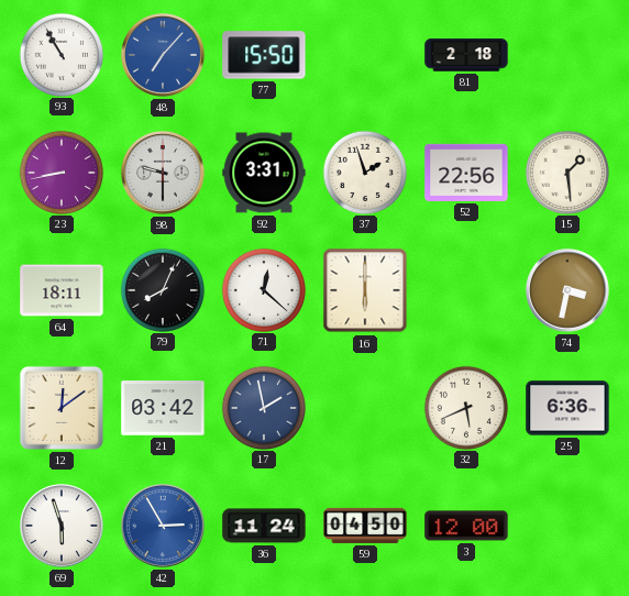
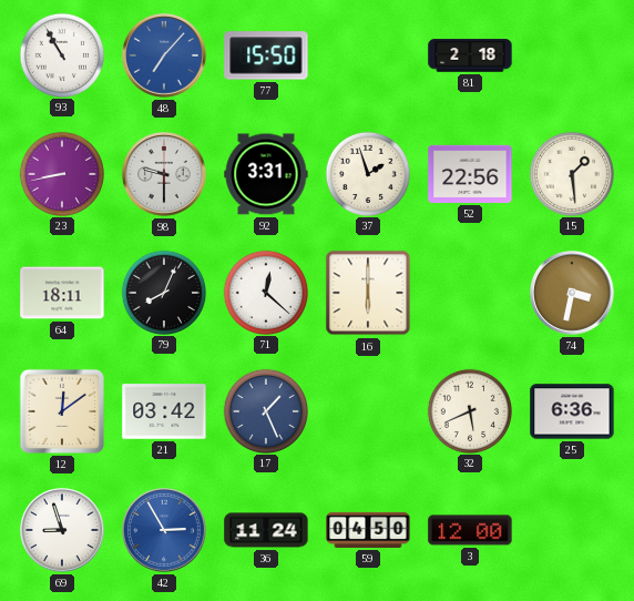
17: 1:58 -> 1:26 (265, 410)
69: 5:57 -> 8:57 (63, 531)
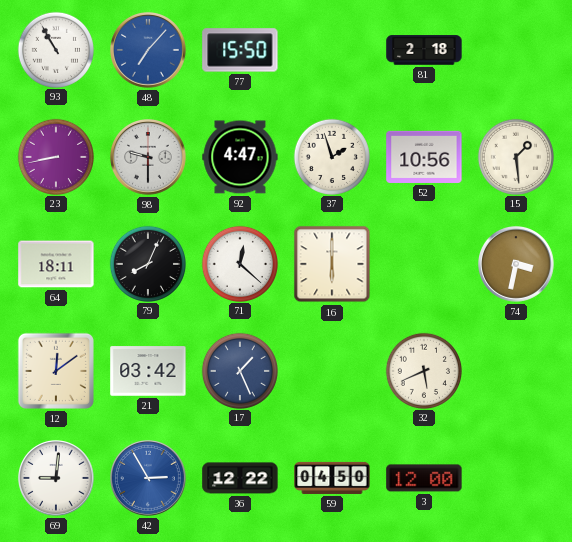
92: 3:31 -> 4:47 (240, 157)
52: 22:56 -> 10:56 (424, 157)
25: 6:36 -> none (572, 411)
69: 8:57 -> 9:01 (57, 479)
36: 11:24 -> 12:22 (240, 478)
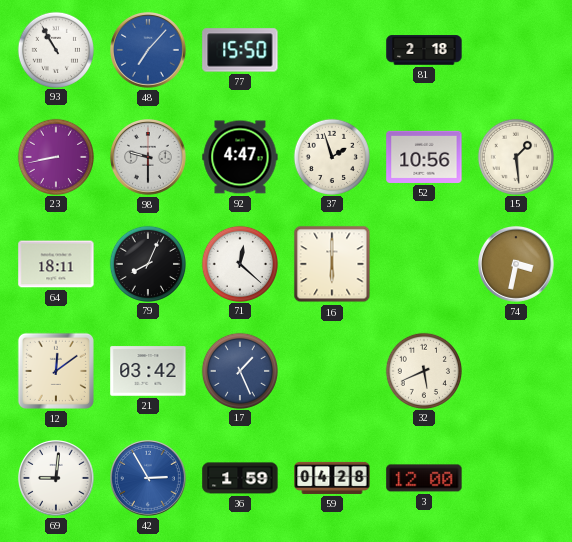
36: 12:22 -> 1:59 (240, 478)
59: 04:50 -> 04:28 (332, 478)
